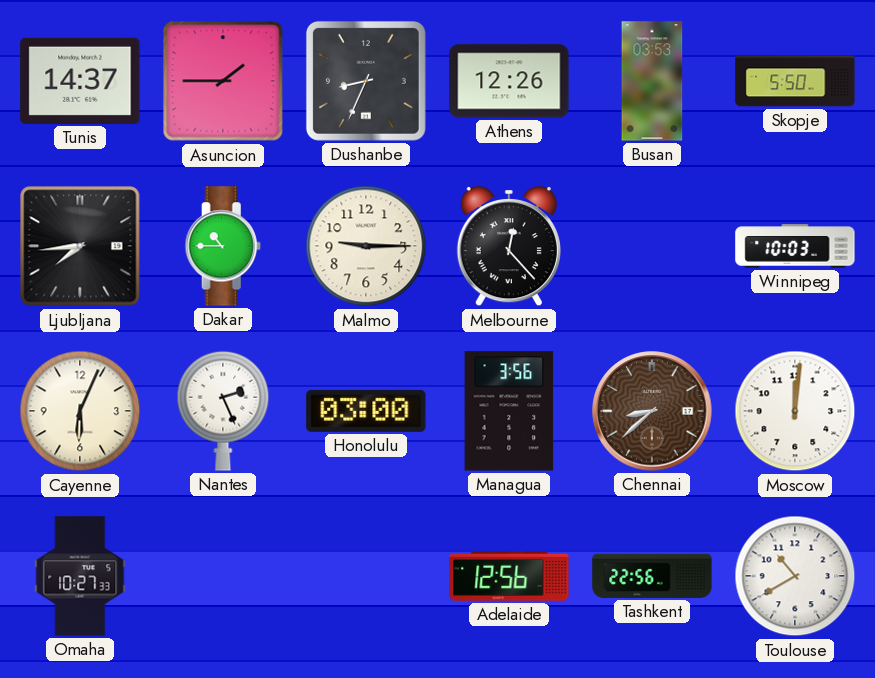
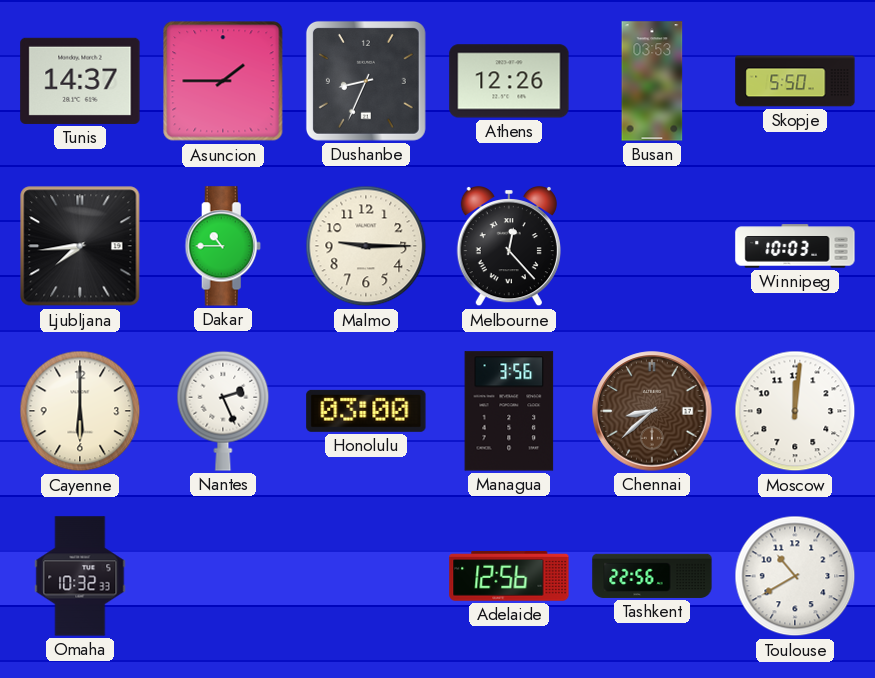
Cayenne: 6:04 -> 6:00 (80, 411)
Omaha: 10:27 -> 10:32 (80, 576)
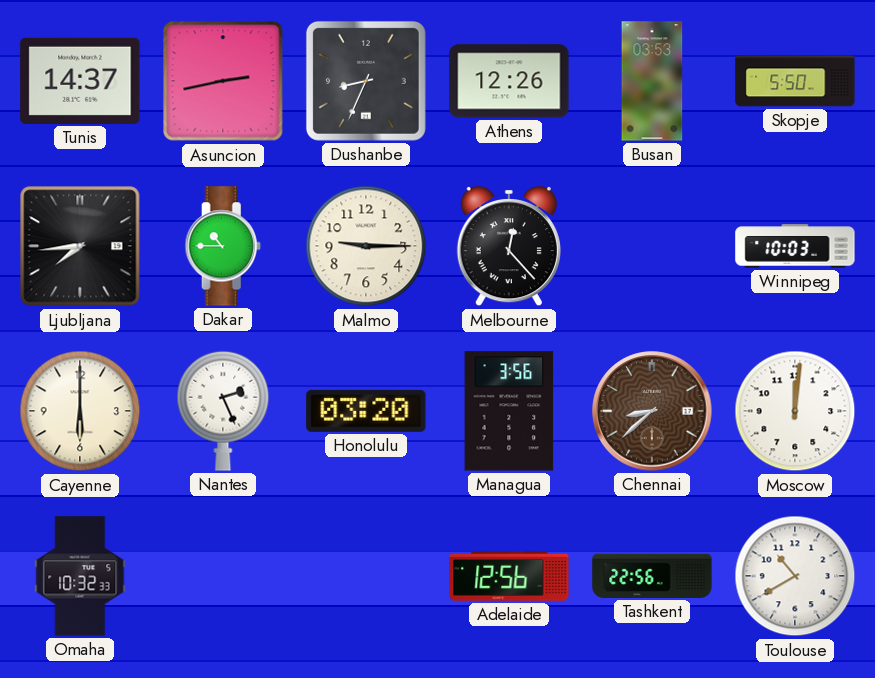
Asuncion: 1:45 -> 2:43 (223, 81)
Honolulu: 03:00 -> 03:20 (366, 411)
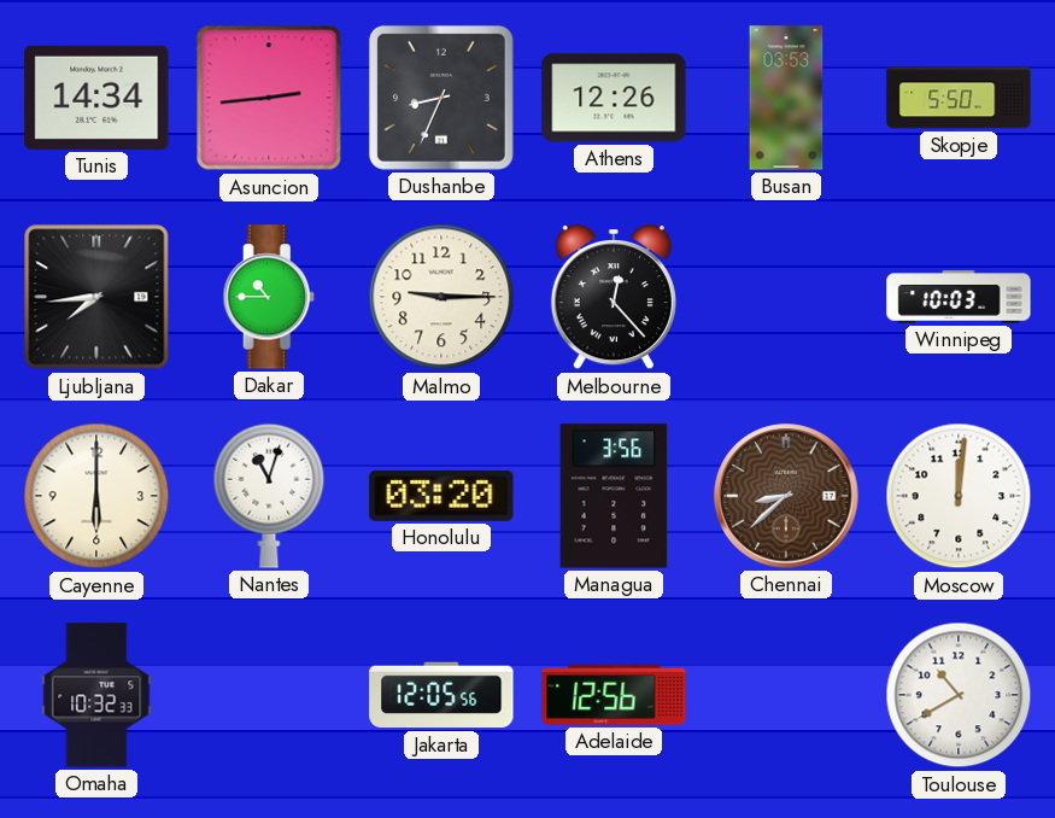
Tunis: 14:37 -> 14:34 (96, 98)
Asuncion: 2:43 -> 2:44 (269, 98)
Nantes: 2:26 -> 11:03 (269, 496)
Jakarta: none -> 12:05 (441, 695)
Tashkent: 22:56 -> none (652, 576)
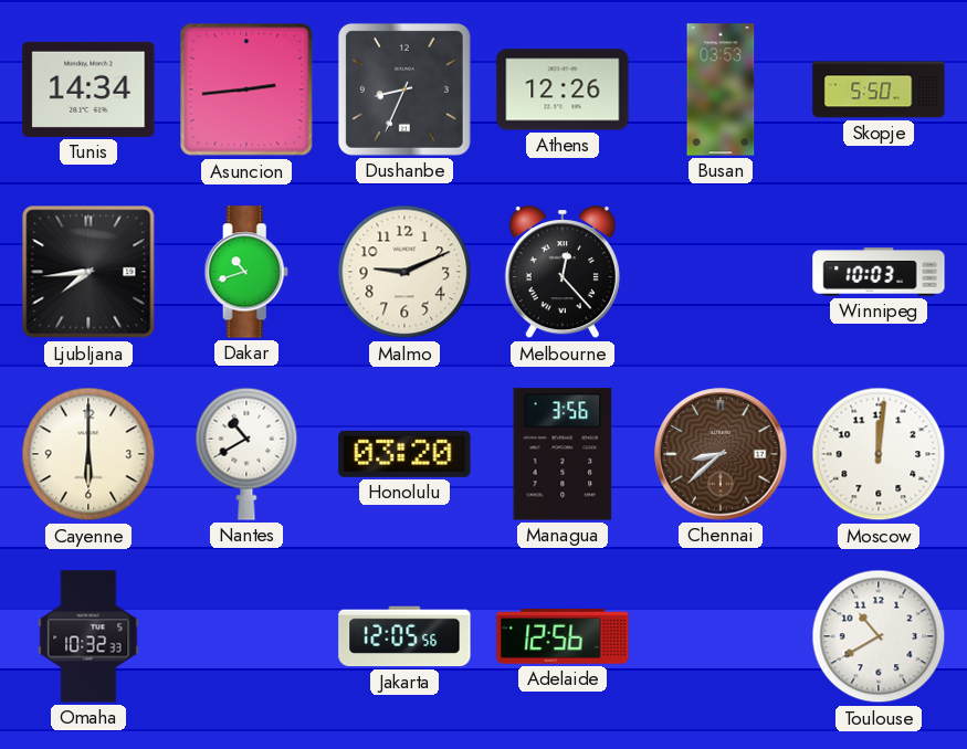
Dakar: 10:45 -> 10:42 (246, 272)
Malmo: 9:15 -> 9:11 (404, 272)
Nantes: 11:03 -> 10:40 (246, 454)
